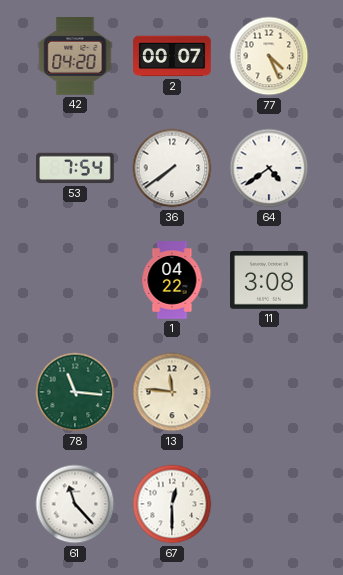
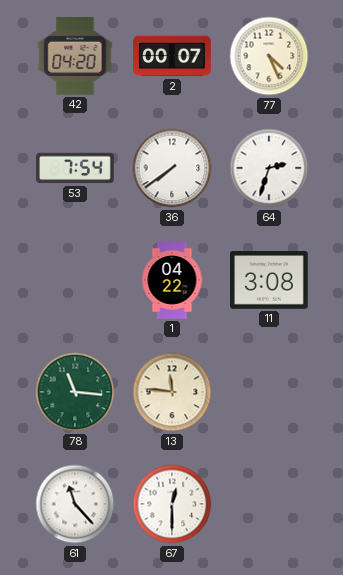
64: 4:39 -> 2:33 (269, 168)
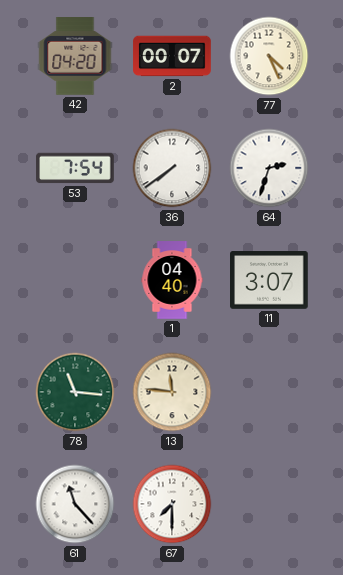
1: 04:22 -> 04:40 (172, 280)
11: 3:08 -> 3:07 (269, 281)
67: 12:30 -> 7:30 (172, 504)
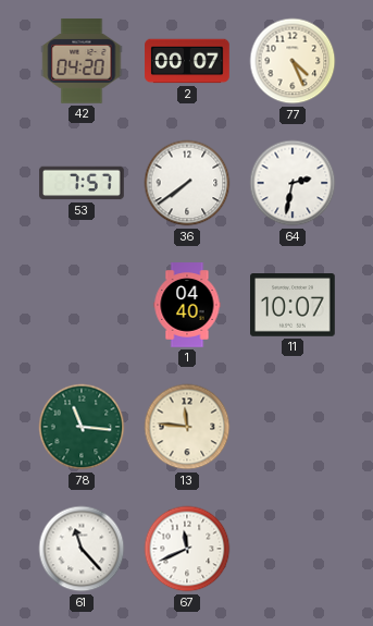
53: 7:54 -> 7:57 (82, 183)
64: 2:33 -> 2:32 (293, 183)
11: 3:07 -> 10:07 (293, 306)
67: 7:30 -> 11:41 (187, 549)
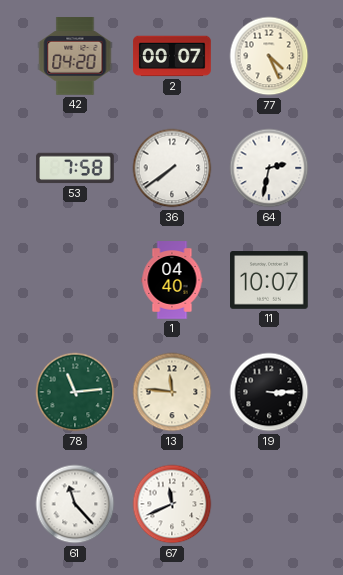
53: 7:57 -> 7:58 (75, 168)
78: 11:16 -> 11:14 (75, 392)
19: none -> 3:15 (269, 392)
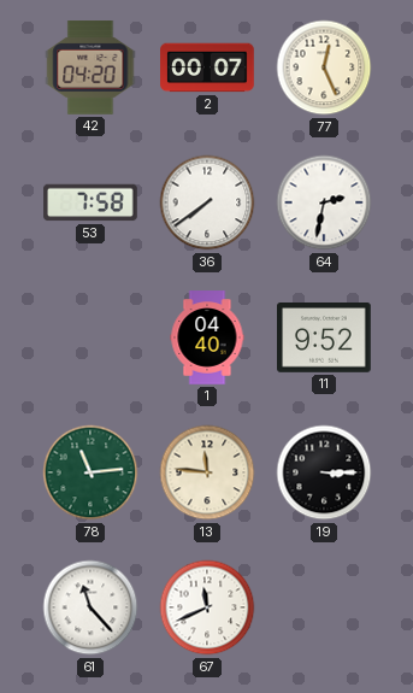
77: 4:26 -> 12:26 (324, 67)
11: 10:07 -> 9:52 (324, 339)
